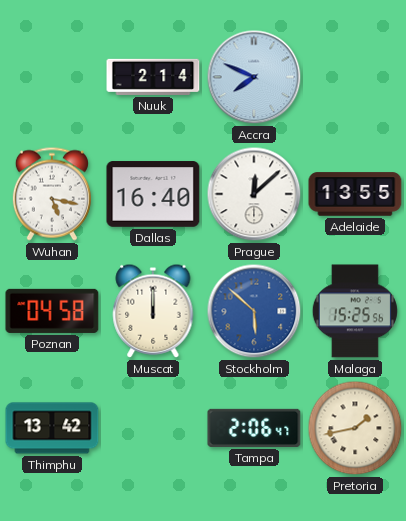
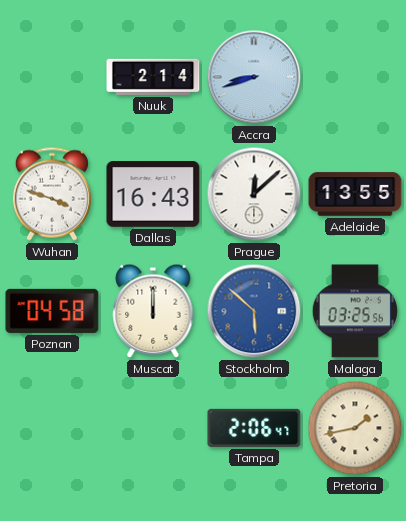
Accra: 7:49 -> 8:42 (254, 77)
Wuhan: 5:17 -> 3:48 (52, 194)
Dallas: 16:40 -> 16:43 (153, 194)
Malaga: 15:25 -> 03:25 (355, 311)
Thimphu: 13:42 -> none (52, 428)
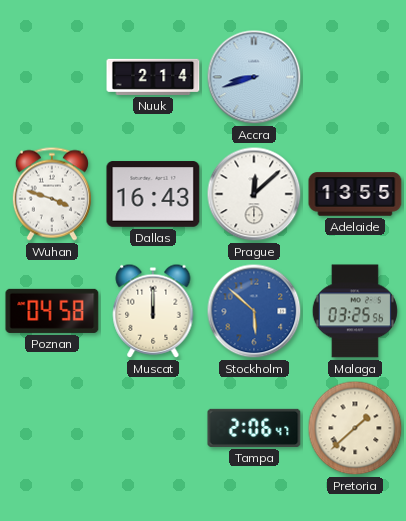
Pretoria: 1:43 -> 1:38 (355, 428)
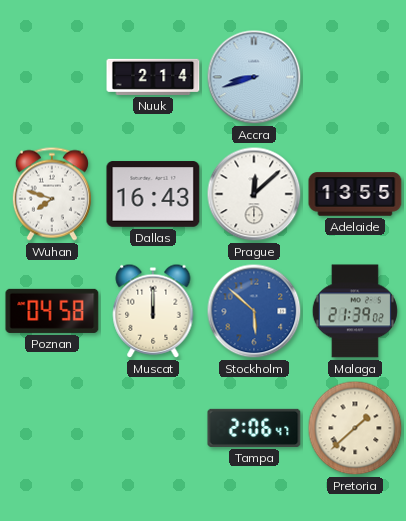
Wuhan: 3:48 -> 7:48 (52, 194)
Malaga: 03:25 -> 21:39 (355, 311)
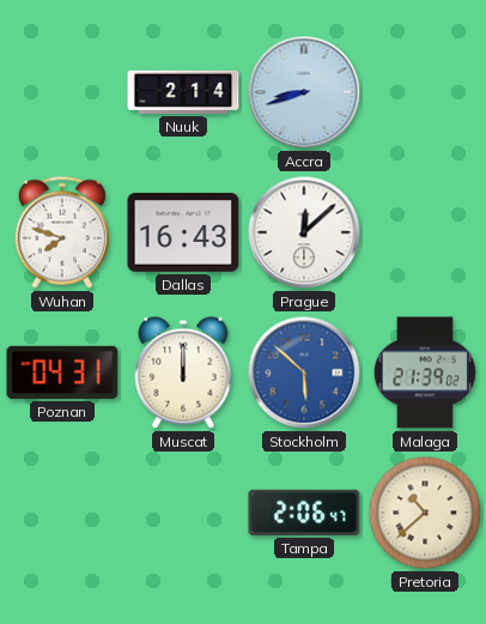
Adelaide: 13:55 -> none (355, 194)
Poznan: 04:58 -> 04:31 (62, 372)
Pretoria: 1:38 -> 10:38 (425, 513)
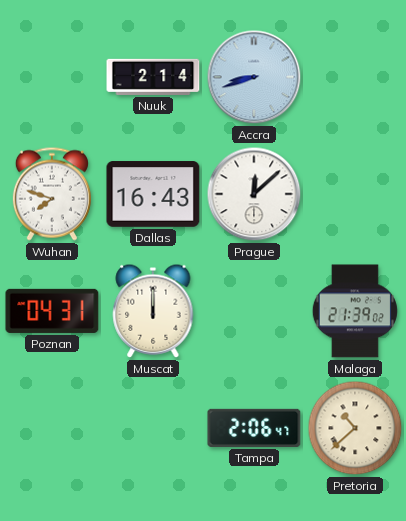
Stockholm: 5:52 -> none (304, 372)
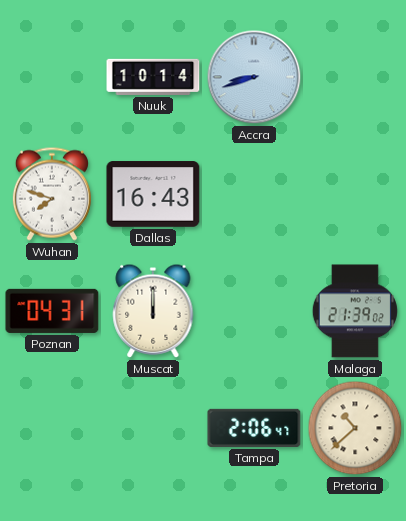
Nuuk: 2:14 -> 10:14 (153, 77)
Prague: 12:08 -> none (254, 194)
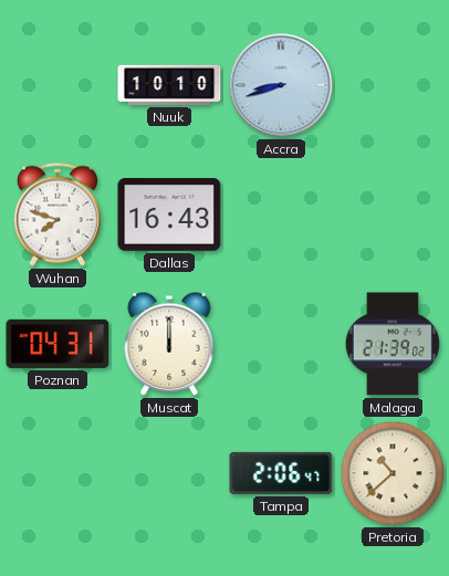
Nuuk: 10:14 -> 10:10 (169, 85)
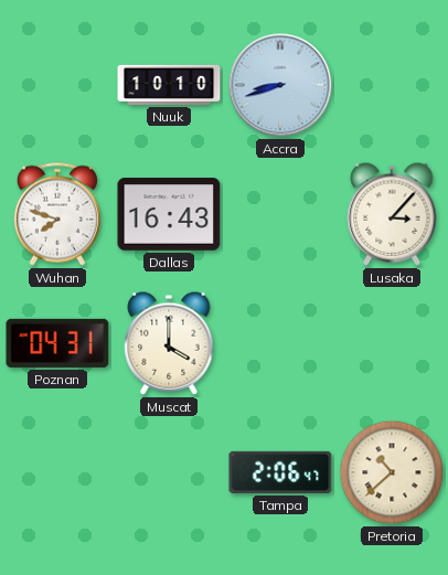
Lusaka: none -> 3:07 (392, 214)
Muscat: 12:00 -> 4:00 (169, 343)
Malaga: 21:39 -> none (393, 344)
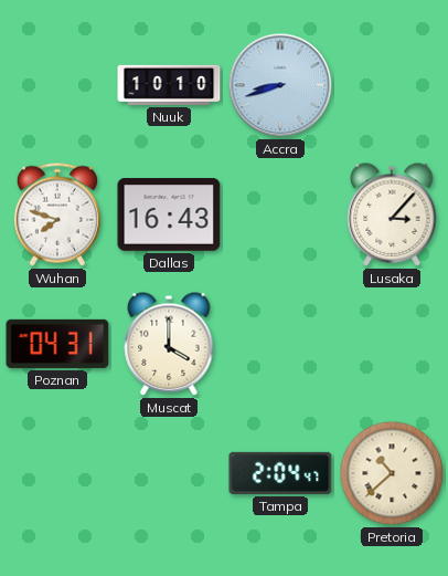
Tampa: 2:06 -> 2:04 (280, 473)
